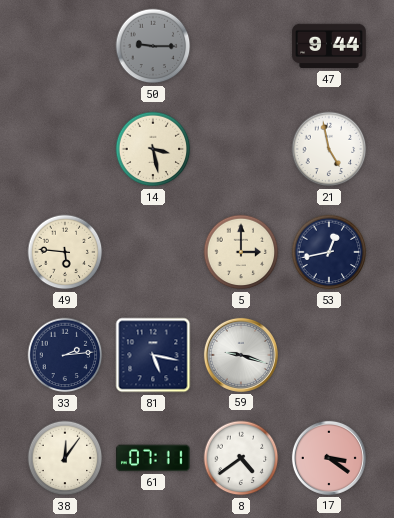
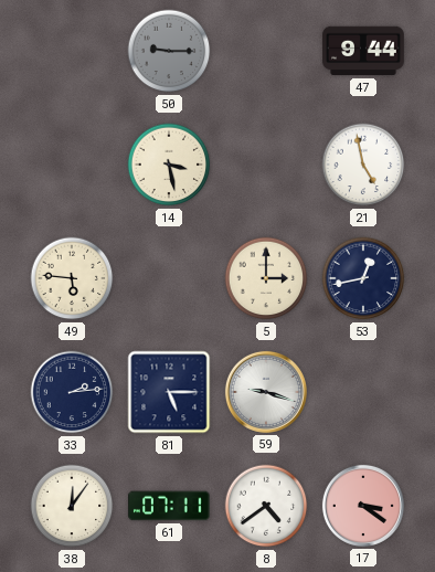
81: 5:17 -> 5:15 (169, 392)
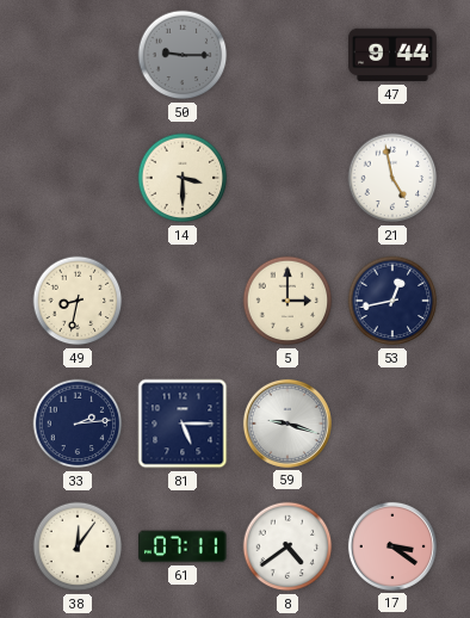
14: 3:28 -> 3:30 (183, 178)
49: 5:46 -> 8:32 (78, 301)
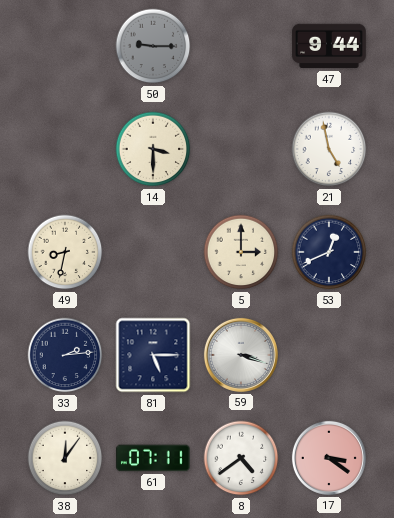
53: 12:43 -> 12:41 (329, 252)
59: 9:18 -> 3:18 (241, 355)
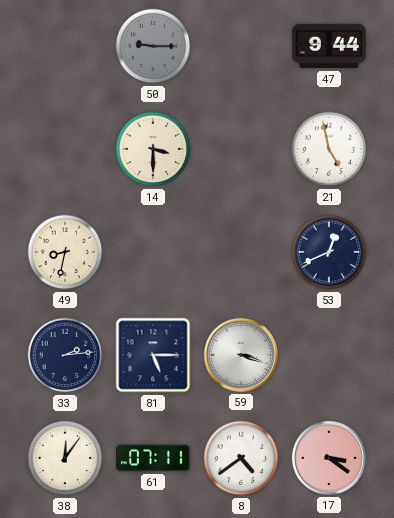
5: 3:00 -> none (241, 252)
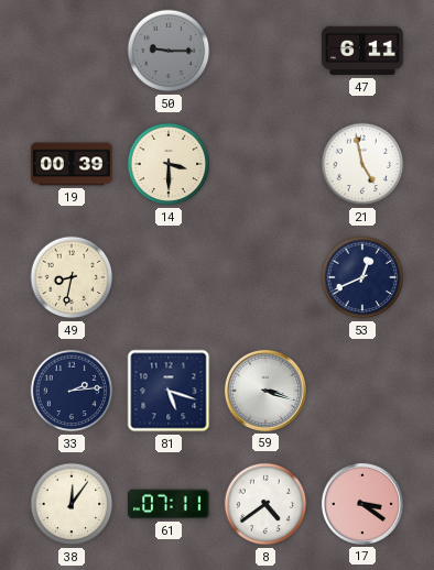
47: 9:44 -> 6:11 (362, 51)
19: none -> 00:39 (72, 164)
81: 5:15 -> 5:18 (169, 391)
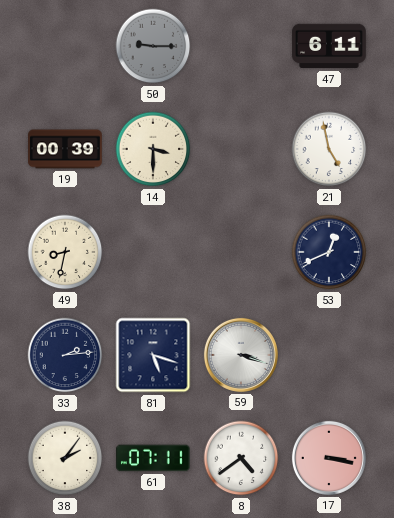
38: 12:06 -> 2:06 (65, 458)
17: 3:21 -> 3:17 (329, 458)
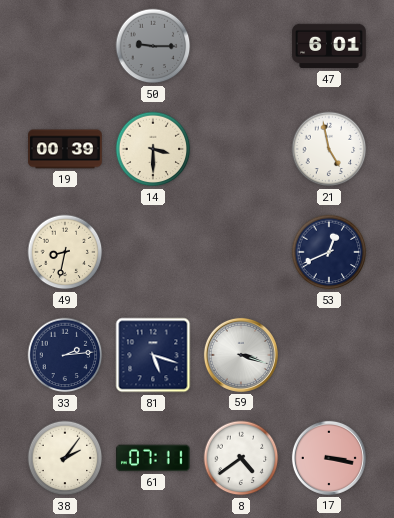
47: 6:11 -> 6:01 (329, 46)
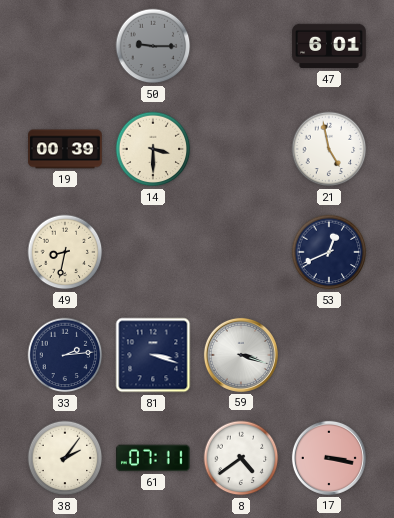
81: 5:18 -> 3:18 (153, 355)
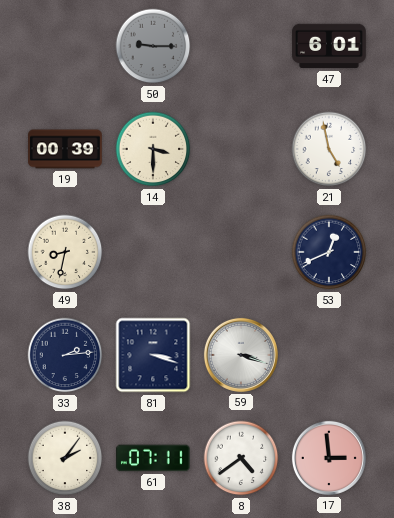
17: 3:17 -> 2:59 (329, 458)
